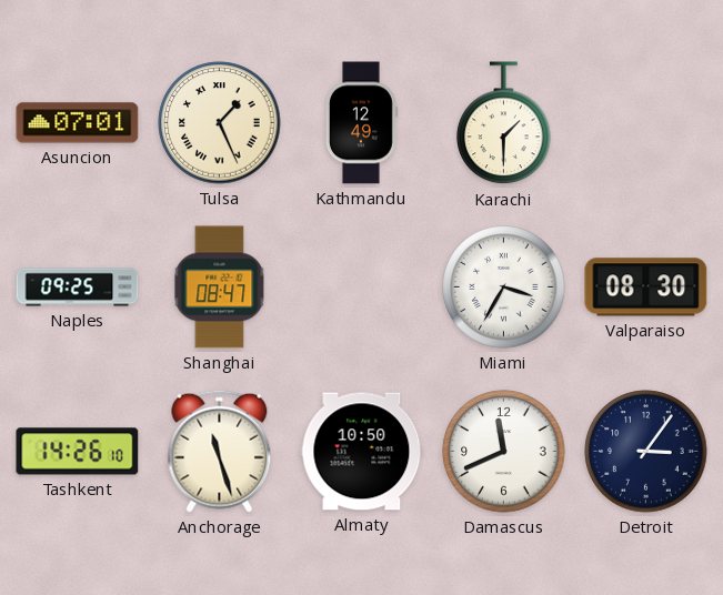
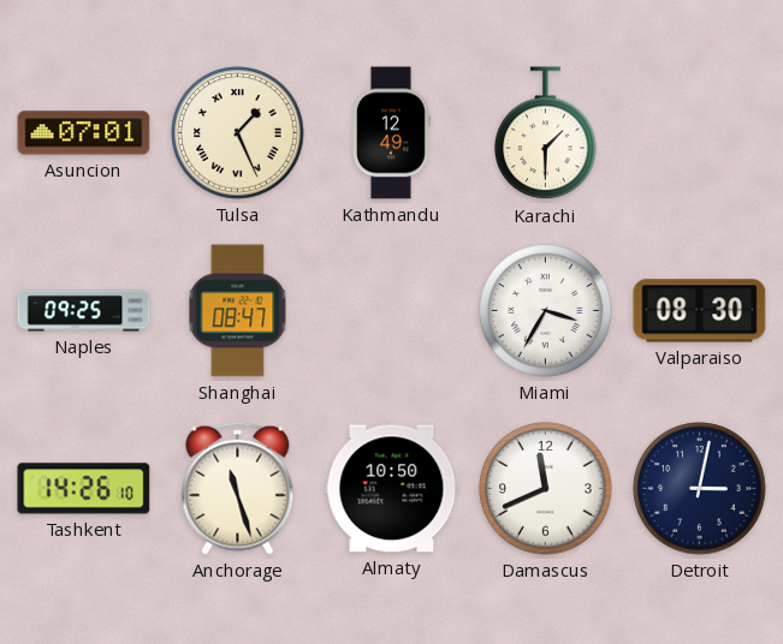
Detroit: 3:06 -> 3:02 (700, 489)
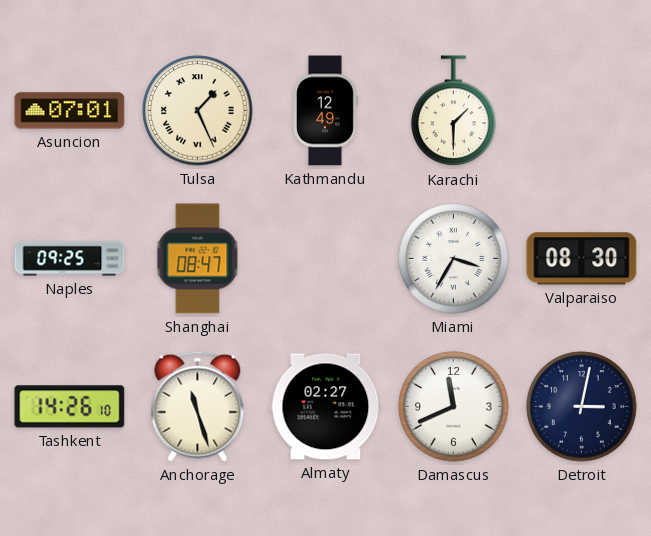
Almaty: 10:50 -> 02:27 (326, 407)
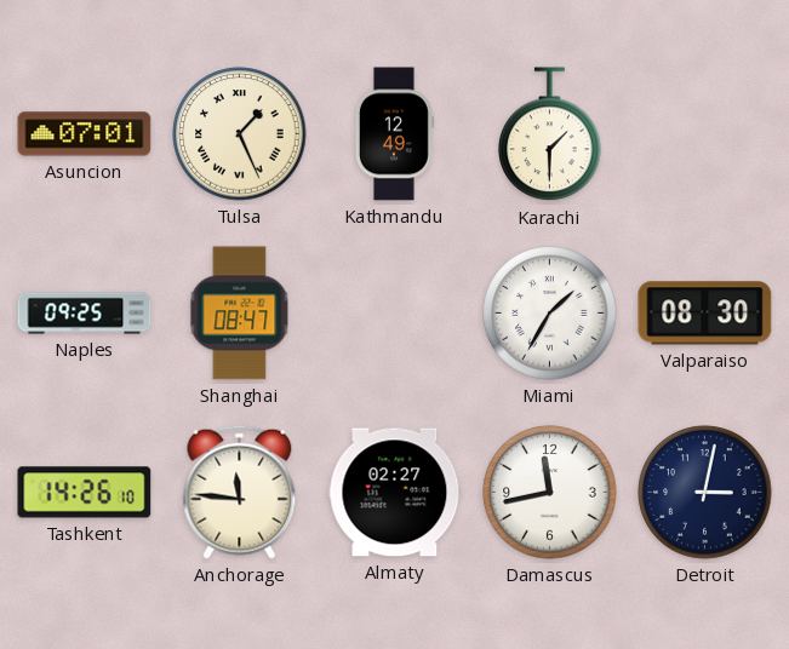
Miami: 3:35 -> 1:35 (550, 314)
Anchorage: 11:27 -> 11:46 (240, 492)
Damascus: 11:41 -> 11:43 (550, 493)
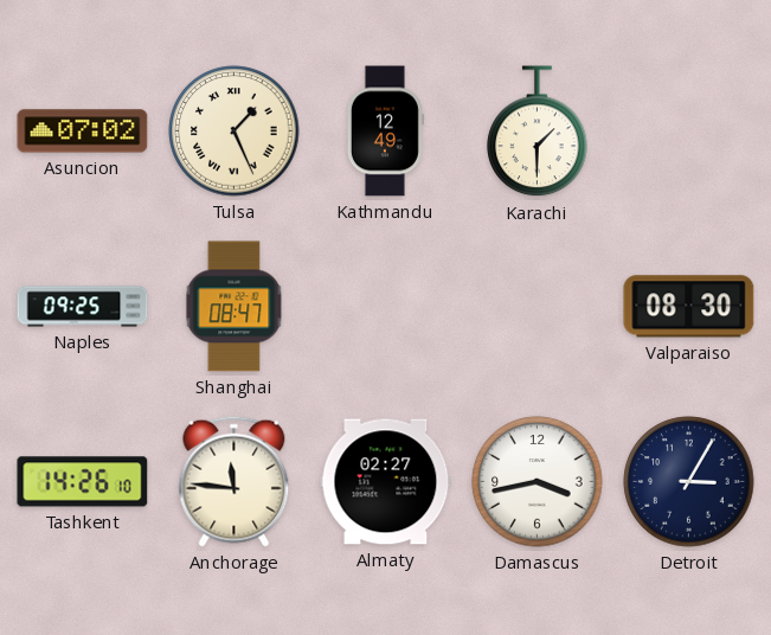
Asuncion: 07:01 -> 07:02 (83, 132)
Miami: 1:35 -> none (550, 314)
Damascus: 11:43 -> 3:43 (538, 482)
Detroit: 3:02 -> 3:05 (689, 482)
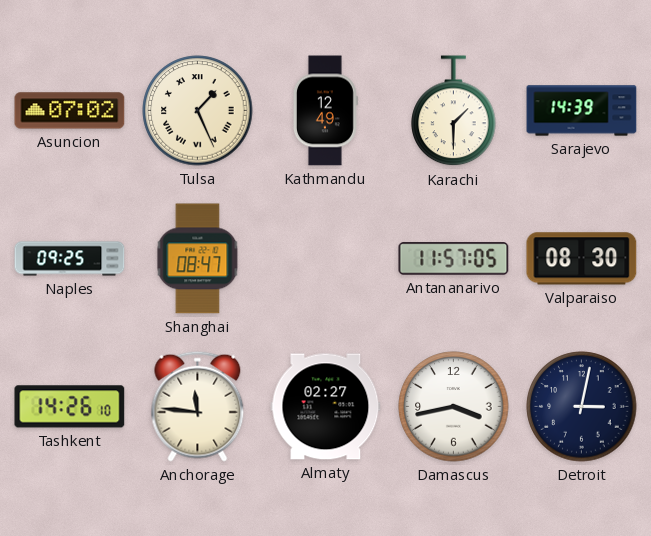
Sarajevo: none -> 14:39 (582, 111)
Antananarivo: none -> 11:57 (454, 259)
Detroit: 3:05 -> 3:02 (582, 407)
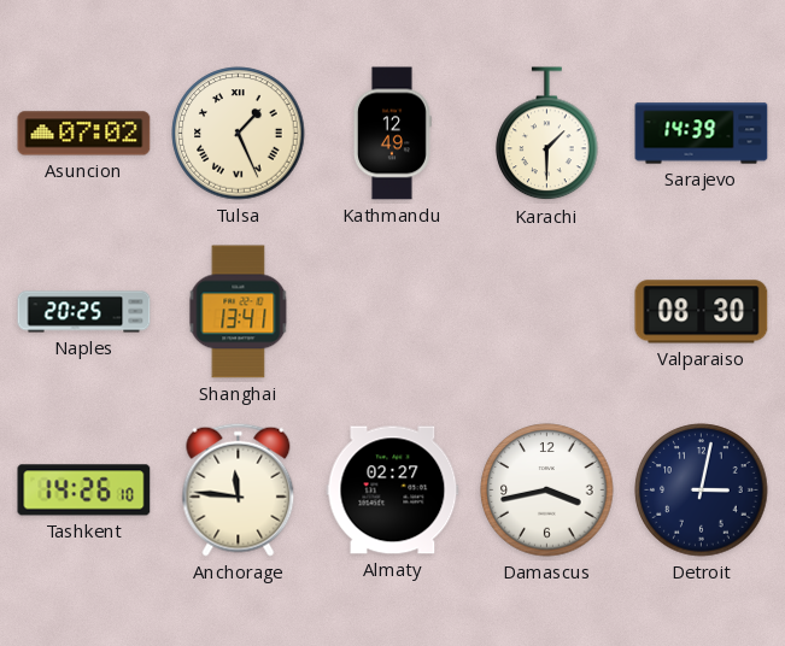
Naples: 09:25 -> 20:25 (84, 312)
Shanghai: 08:47 -> 13:41 (239, 312)
Antananarivo: 11:57 -> none (454, 259)
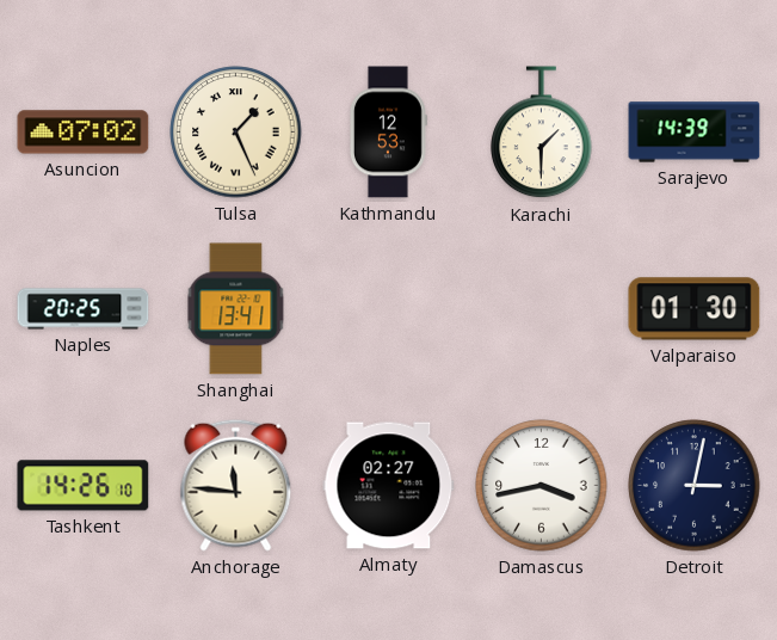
Kathmandu: 12:49 -> 12:53 (388, 133)
Valparaiso: 08:30 -> 01:30 (695, 309)
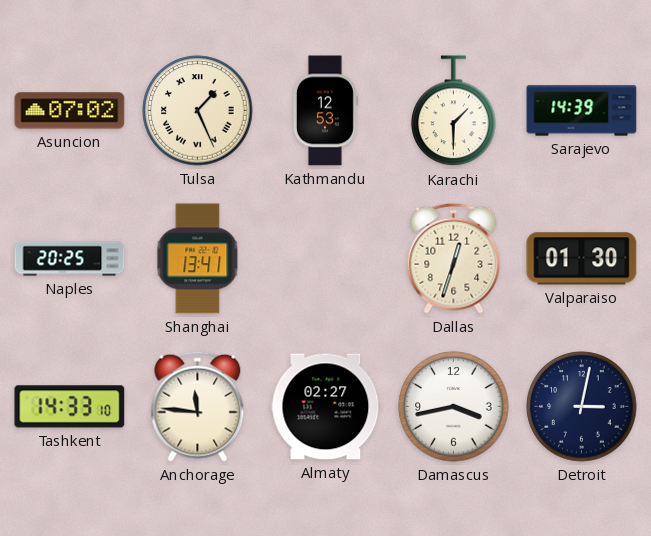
Dallas: none -> 12:33 (454, 258)
Tashkent: 14:26 -> 14:33 (70, 407)
